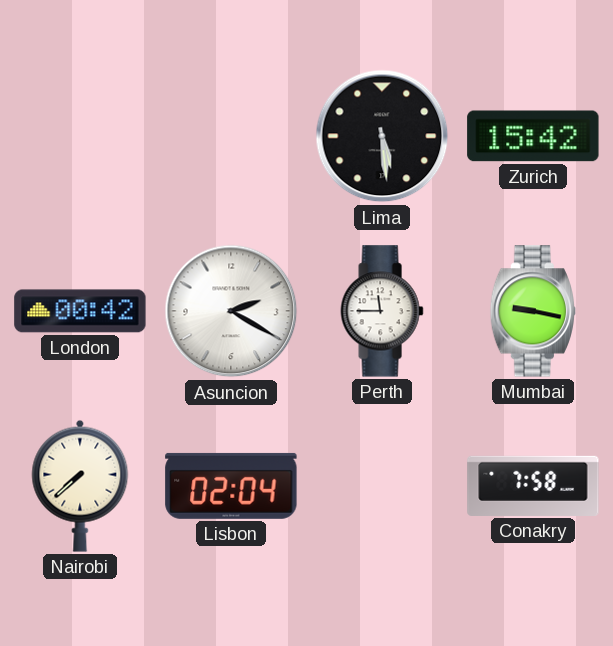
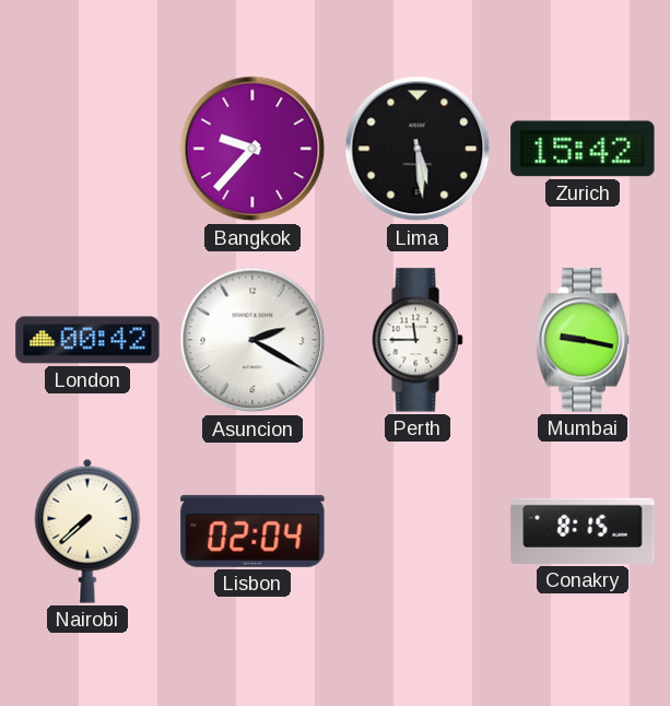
Bangkok: none -> 9:37 (252, 149)
Conakry: 7:58 -> 8:15 (583, 531)
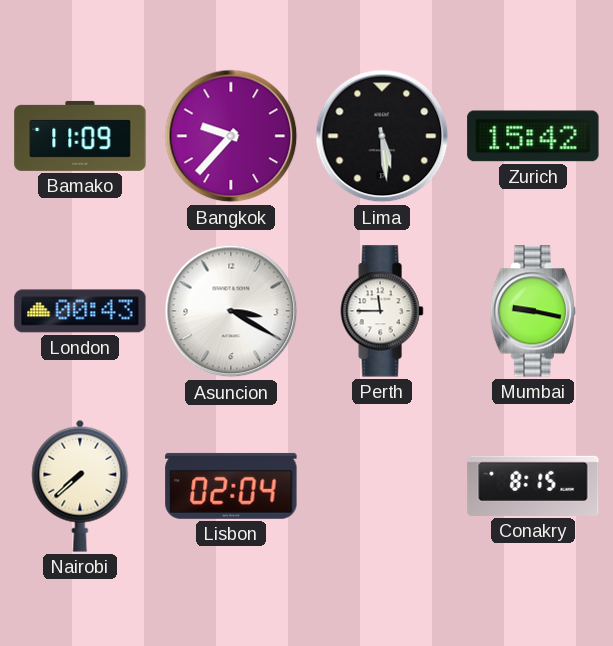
Bamako: none -> 11:09 (80, 136)
London: 00:42 -> 00:43 (80, 311)
Asuncion: 2:20 -> 3:20 (231, 311)
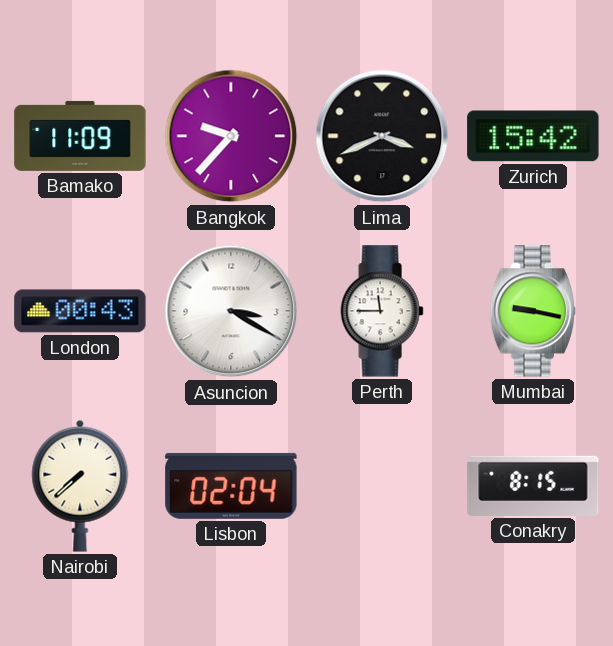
Lima: 5:29 -> 3:41 (382, 136)
